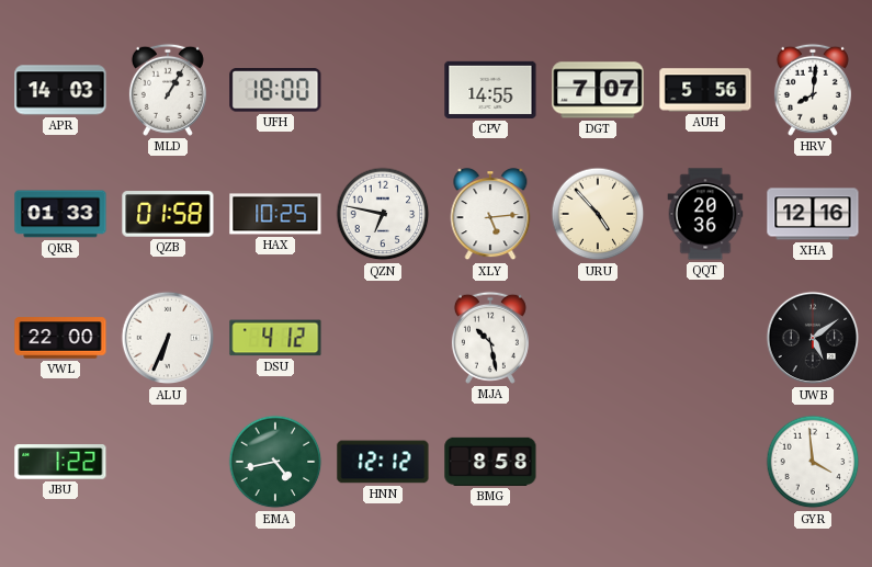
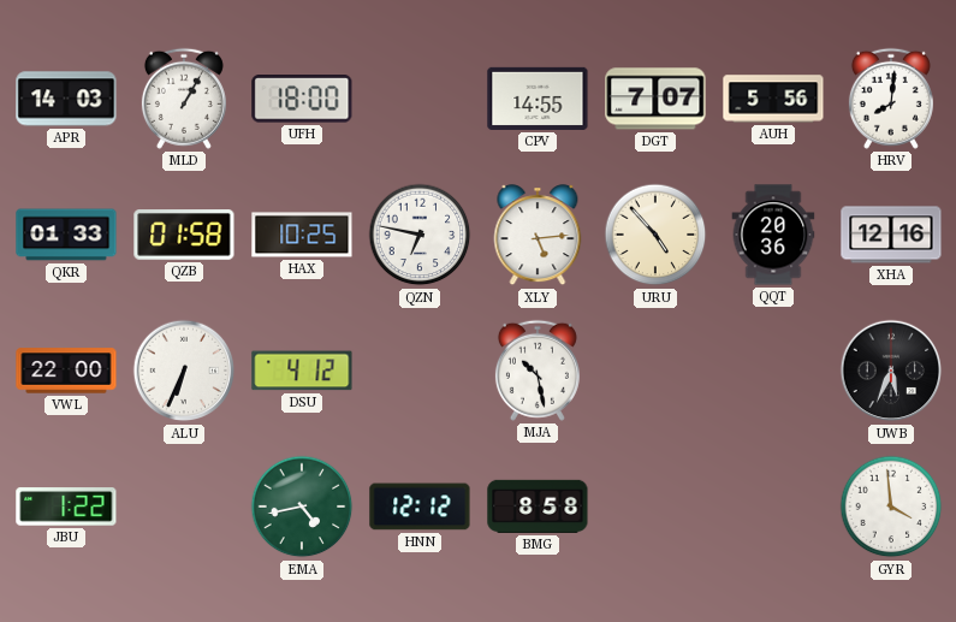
UWB: 5:09 -> 5:34 (891, 371)
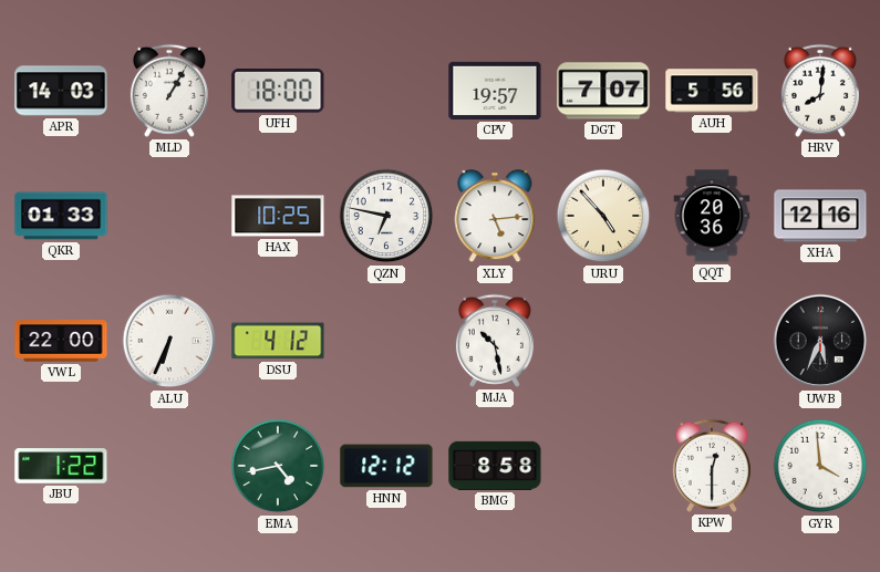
CPV: 14:55 -> 19:57 (495, 91)
QZB: 01:58 -> none (184, 235)
KPW: none -> 12:30 (712, 466)
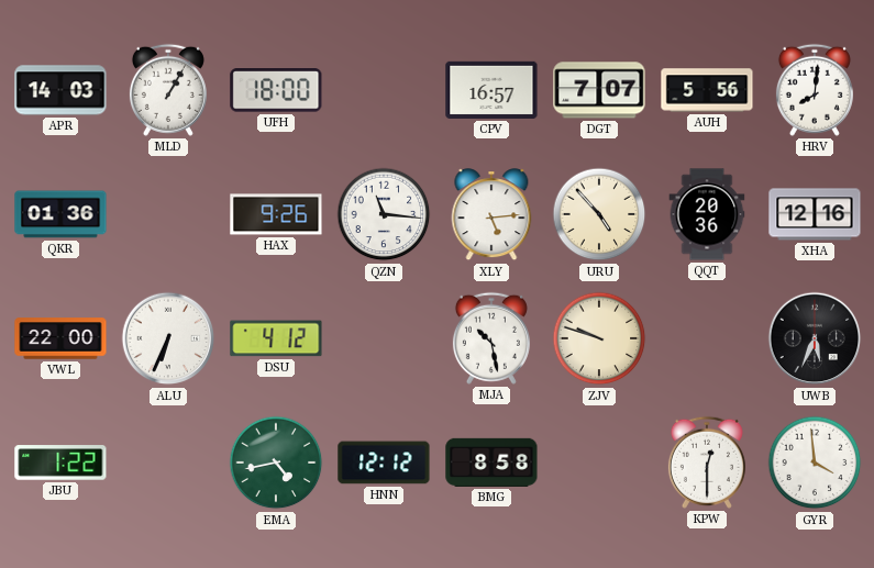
CPV: 19:57 -> 16:57 (491, 90)
QKR: 01:33 -> 01:36 (60, 214)
HAX: 10:25 -> 9:26 (276, 214)
QZN: 6:47 -> 11:16 (384, 214)
ZJV: none -> 9:48 (599, 338)
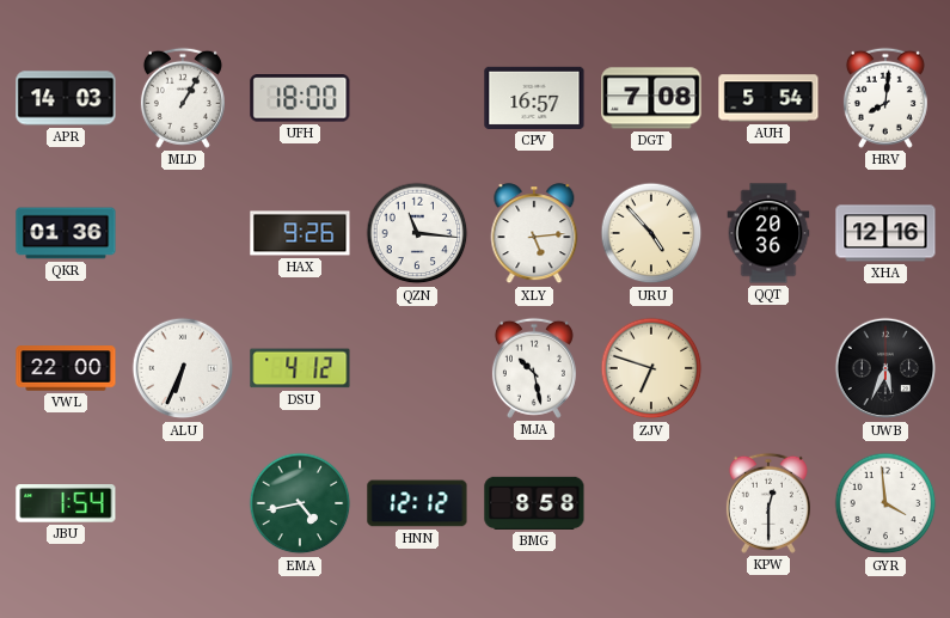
DGT: 7:07 -> 7:08 (651, 98)
AUH: 5:56 -> 5:54 (768, 98)
ZJV: 9:48 -> 6:48 (651, 368)
JBU: 1:22 -> 1:54 (66, 503)
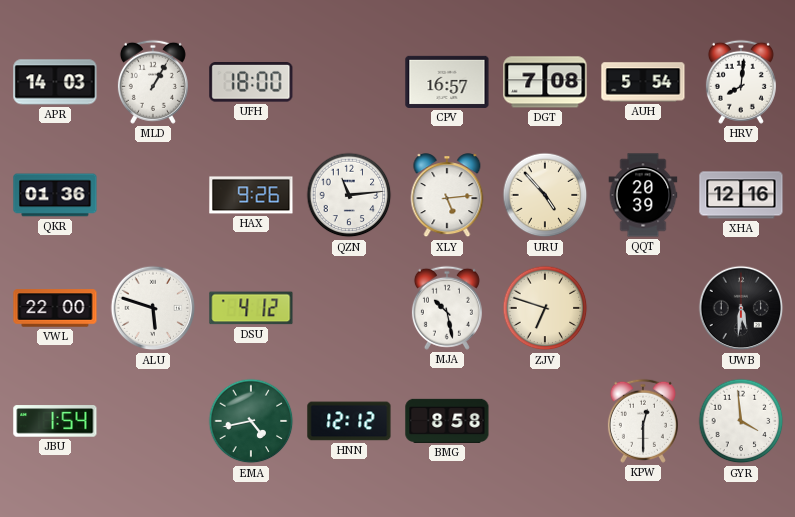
QZN: 11:16 -> 11:14 (349, 195)
QQT: 20:36 -> 20:39 (643, 195)
ALU: 6:34 -> 5:48 (153, 308)
UWB: 5:34 -> 5:31 (741, 308)
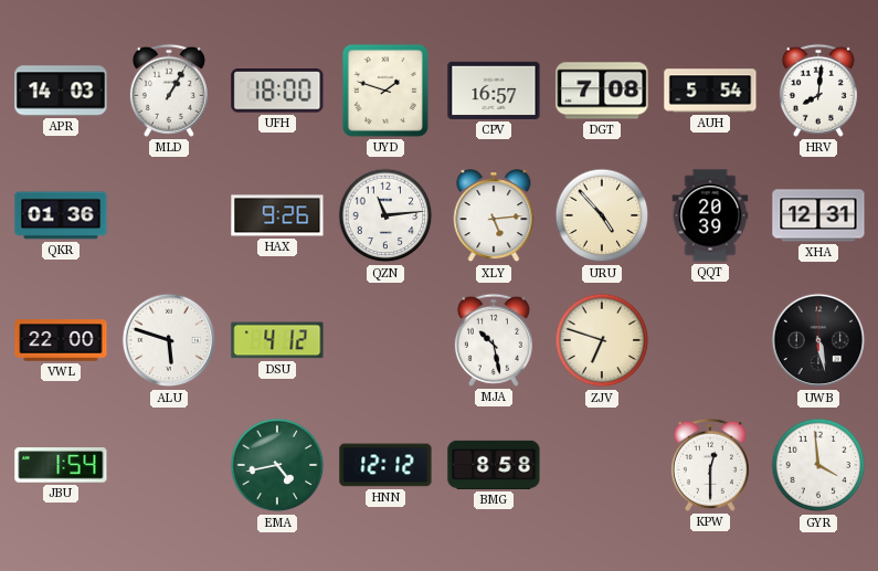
UYD: none -> 1:48 (385, 91)
XHA: 12:16 -> 12:31 (818, 215)
UWB: 5:31 -> 5:28 (818, 340)
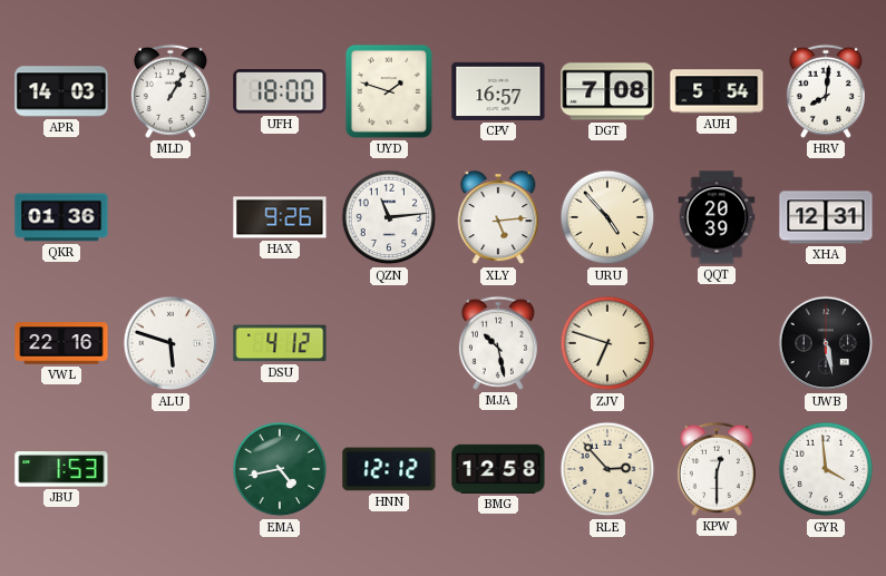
VWL: 22:00 -> 22:16 (61, 343)
JBU: 1:54 -> 1:53 (61, 469)
BMG: 8:58 -> 12:58 (498, 469)
RLE: none -> 2:53 (607, 469)
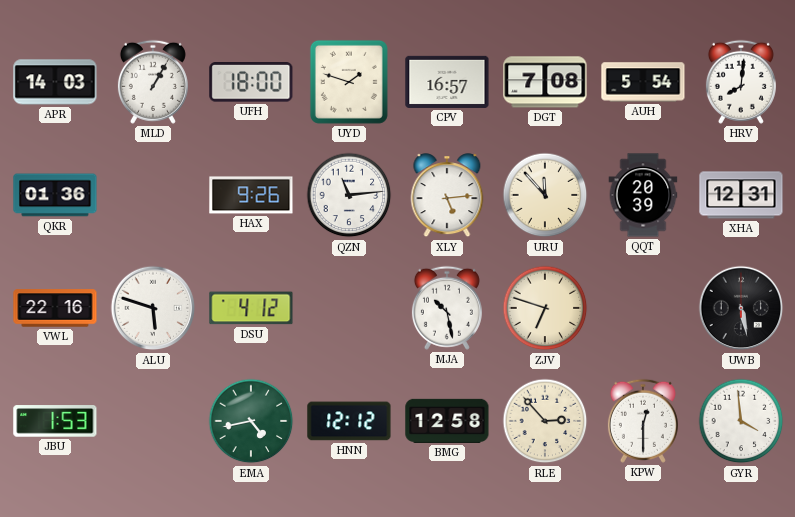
URU: 4:53 -> 11:53 (545, 195)
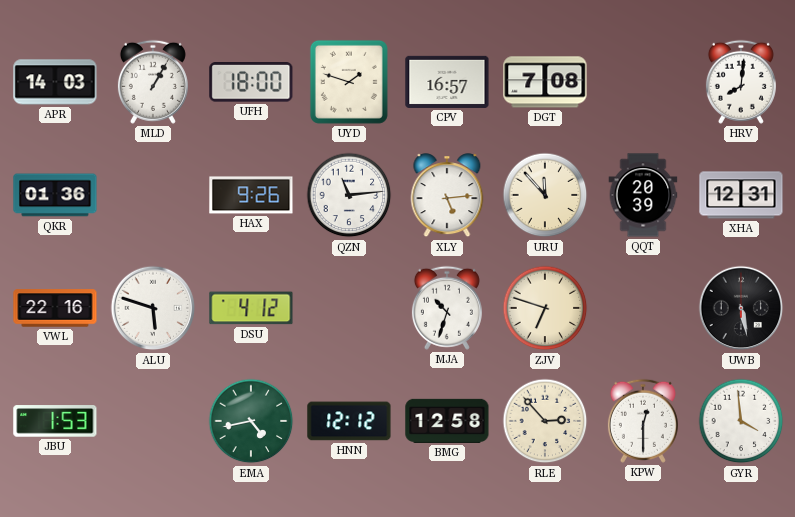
AUH: 5:54 -> none (643, 82)
MJA: 10:28 -> 10:33 (447, 308)
